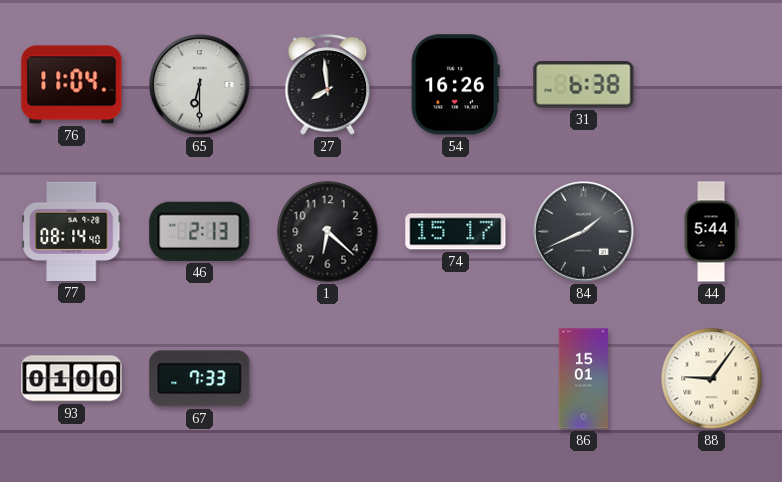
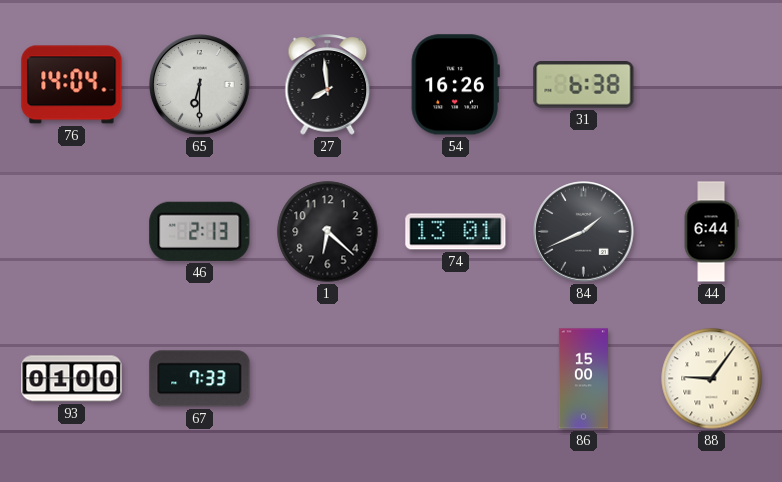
76: 11:04 -> 14:04 (72, 85)
77: 08:14 -> none (72, 231)
74: 15:17 -> 13:01 (456, 232)
44: 5:44 -> 6:44 (711, 232)
86: 15:01 -> 15:00 (583, 379)
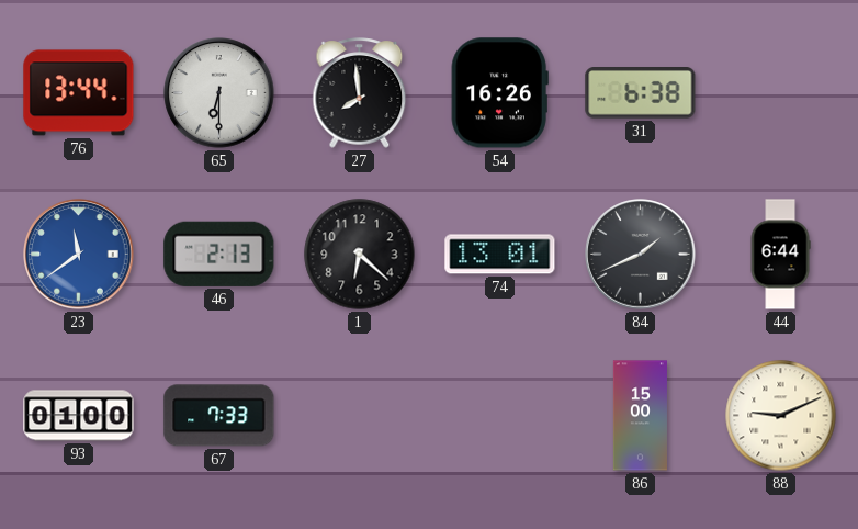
76: 14:04 -> 13:44 (79, 93)
23: none -> 11:39 (79, 255)
88: 9:06 -> 9:11 (781, 416)
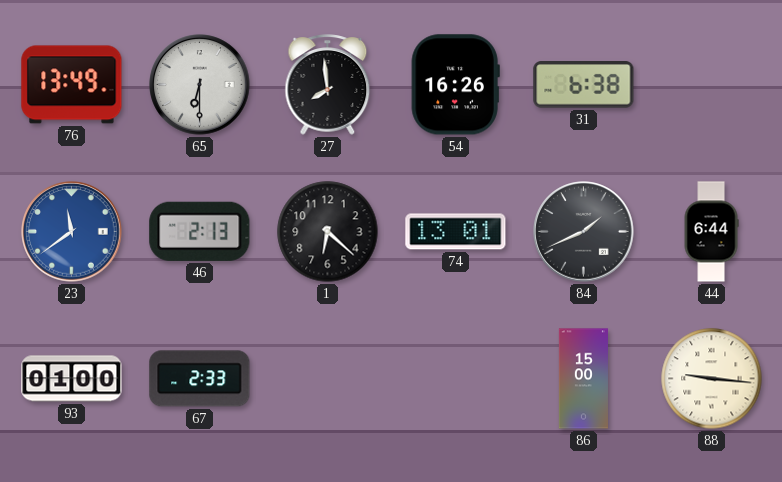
76: 13:44 -> 13:49 (72, 85)
67: 7:33 -> 2:33 (200, 379)
88: 9:11 -> 9:16 (712, 379)
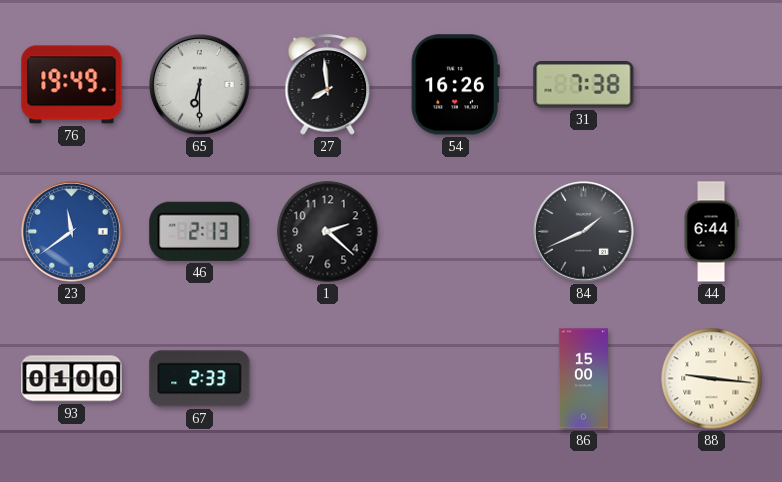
76: 13:49 -> 19:49 (72, 85)
31: 6:38 -> 7:38 (584, 85)
1: 6:22 -> 2:22 (328, 232)
74: 13:01 -> none (456, 232)
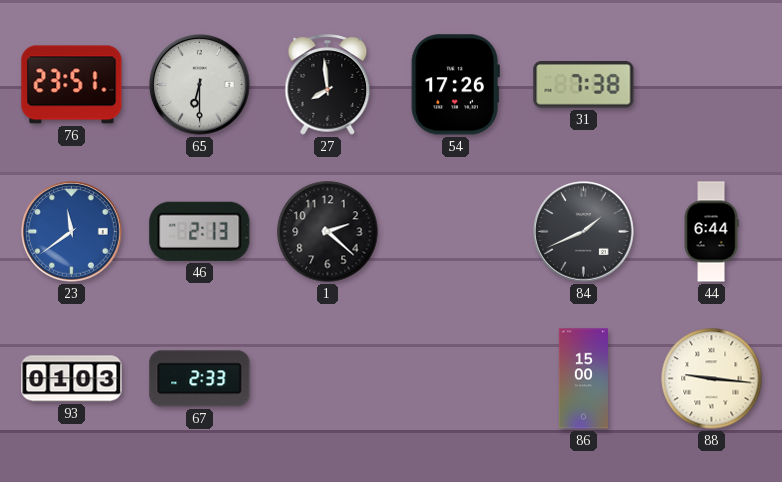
76: 19:49 -> 23:51 (72, 85)
54: 16:26 -> 17:26 (455, 85)
93: 01:00 -> 01:03 (72, 379)
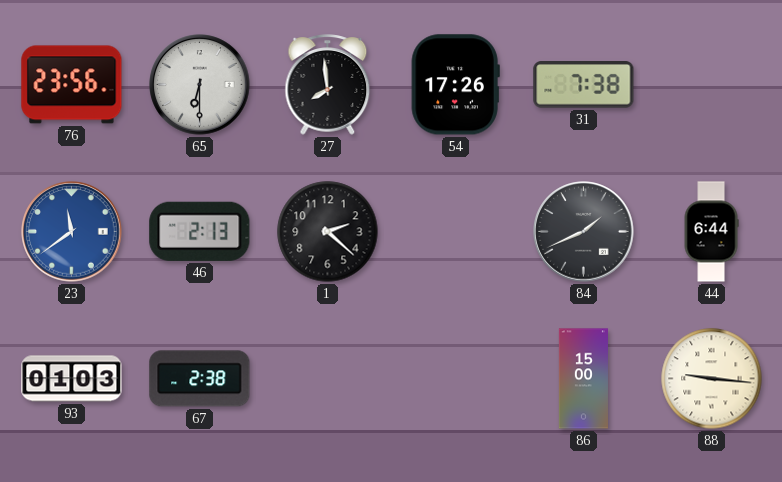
76: 23:51 -> 23:56 (72, 85)
67: 2:33 -> 2:38 (200, 379)
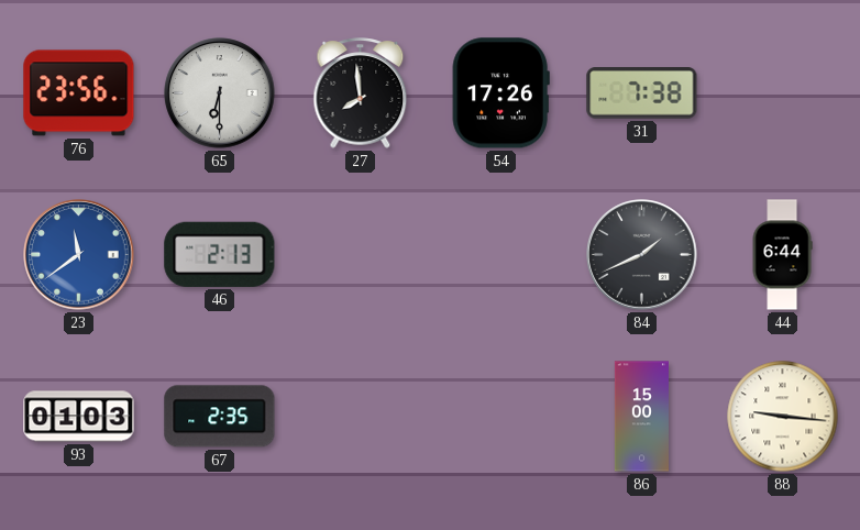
1: 2:22 -> none (328, 232)
67: 2:38 -> 2:35 (220, 417)
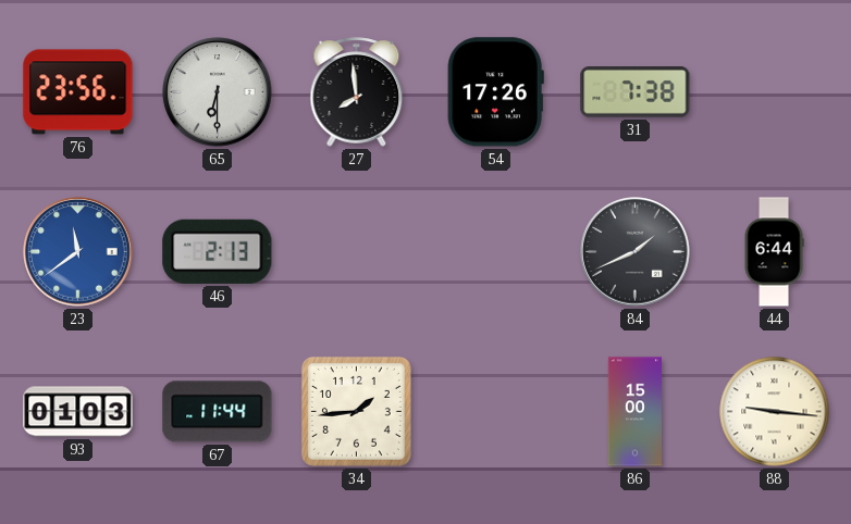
67: 2:35 -> 11:44 (218, 412)
34: none -> 1:44 (356, 411)
